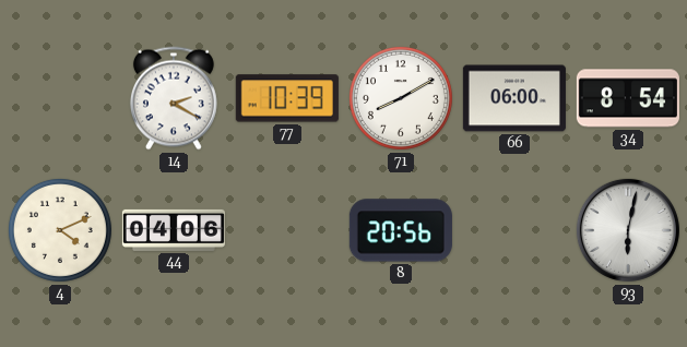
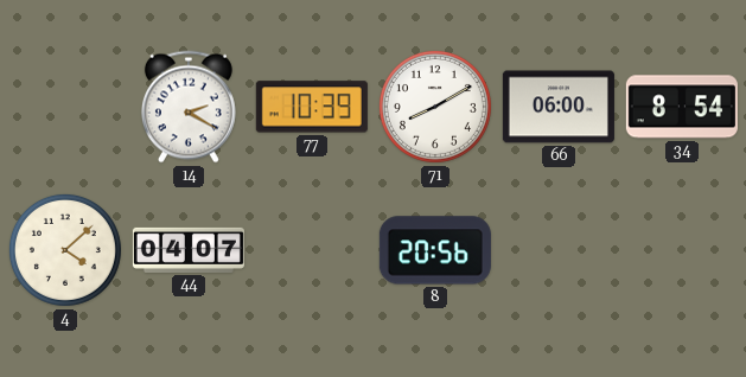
4: 4:11 -> 4:08 (65, 250)
44: 04:06 -> 04:07 (189, 250)
93: 6:02 -> none (628, 230)
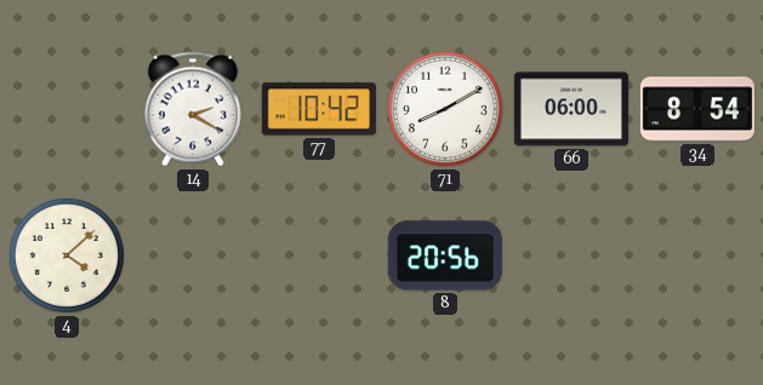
77: 10:39 -> 10:42 (319, 109)
44: 04:07 -> none (189, 250)
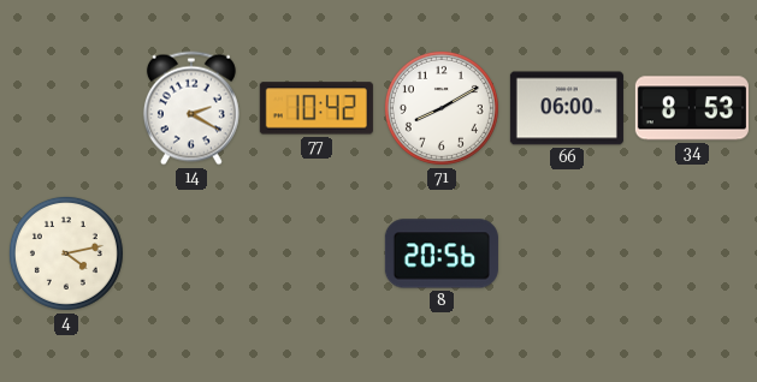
34: 8:54 -> 8:53 (692, 108)
4: 4:08 -> 4:13 (66, 253)
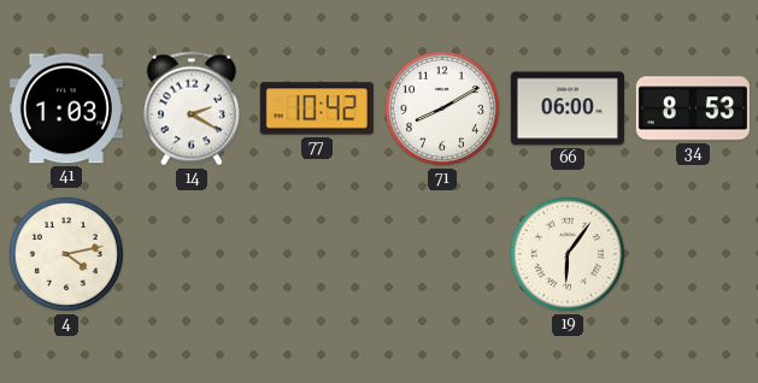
41: none -> 1:03 (66, 108)
8: 20:56 -> none (442, 253)
19: none -> 6:06 (568, 254)
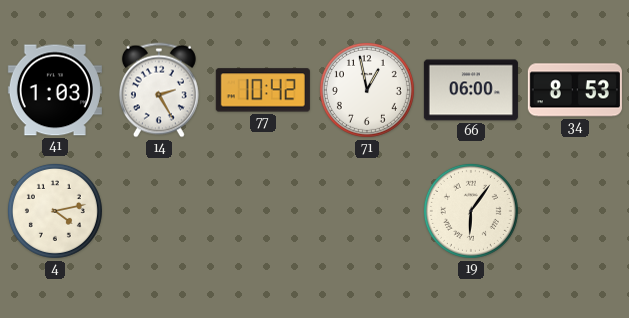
14: 2:20 -> 2:25 (159, 90)
71: 8:10 -> 12:58 (367, 90)
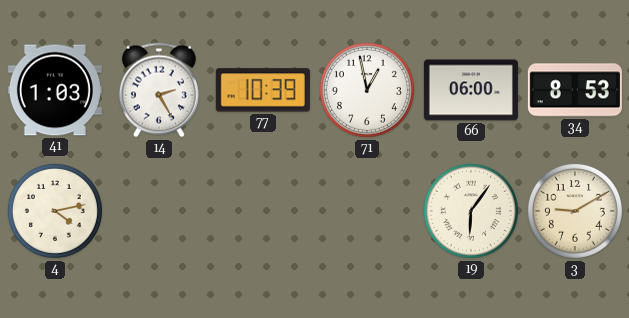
77: 10:42 -> 10:39 (263, 90)
3: none -> 9:10 (575, 211)
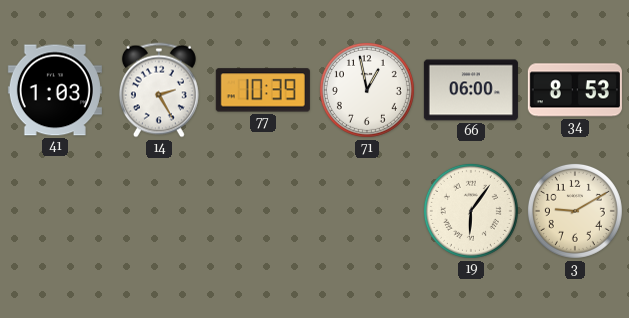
4: 4:13 -> none (55, 211)
